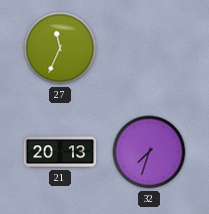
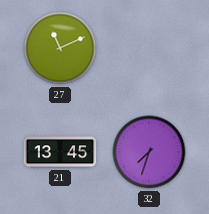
27: 11:34 -> 11:11 (60, 48)
21: 20:13 -> 13:45 (60, 152)
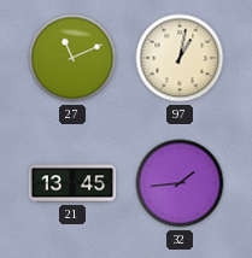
97: none -> 1:02 (180, 58)
32: 7:33 -> 1:44 (180, 183)
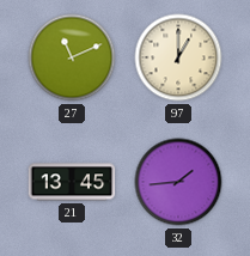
97: 1:02 -> 1:00 (178, 57)
